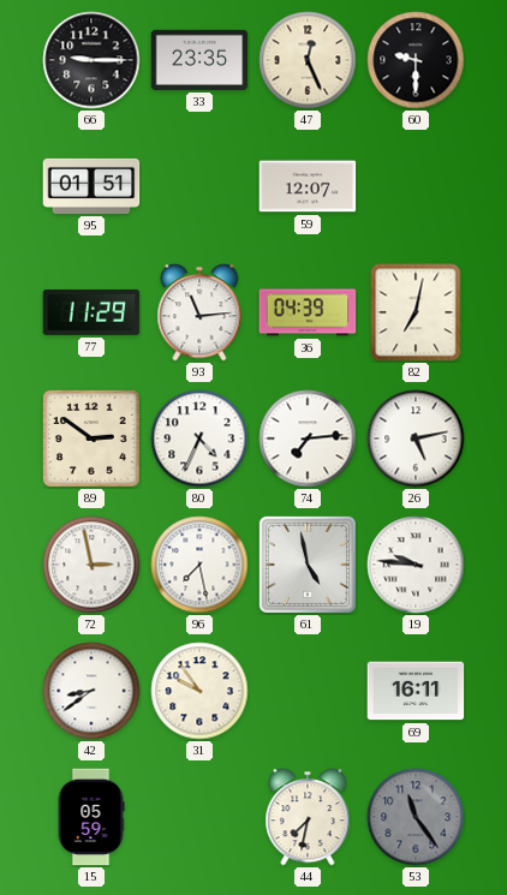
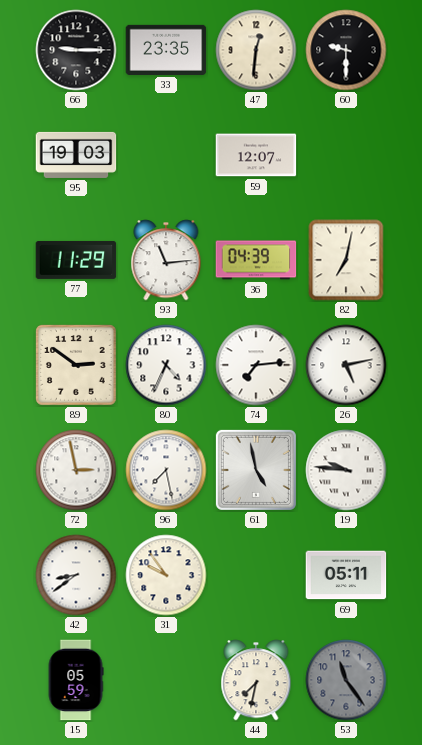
47: 12:26 -> 12:31 (256, 50)
95: 01:51 -> 19:03 (76, 155)
69: 16:11 -> 05:11 (346, 575)
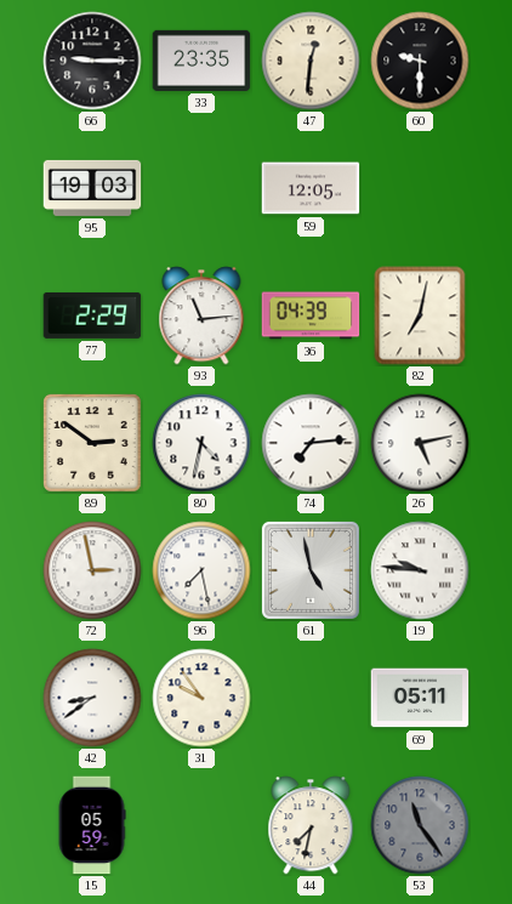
59: 12:07 -> 12:05 (311, 188)
77: 11:29 -> 2:29 (92, 315)
80: 4:34 -> 4:32 (201, 443)
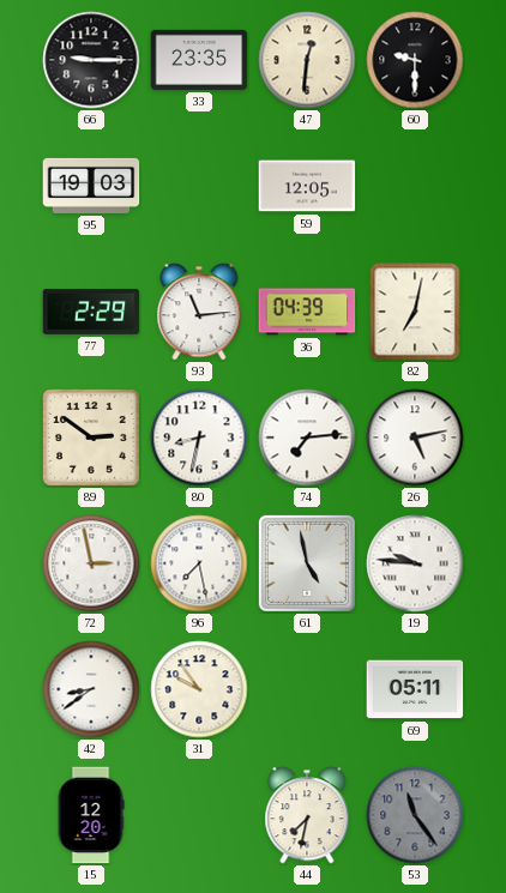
80: 4:32 -> 8:32 (199, 438)
15: 05:59 -> 12:20 (91, 815)
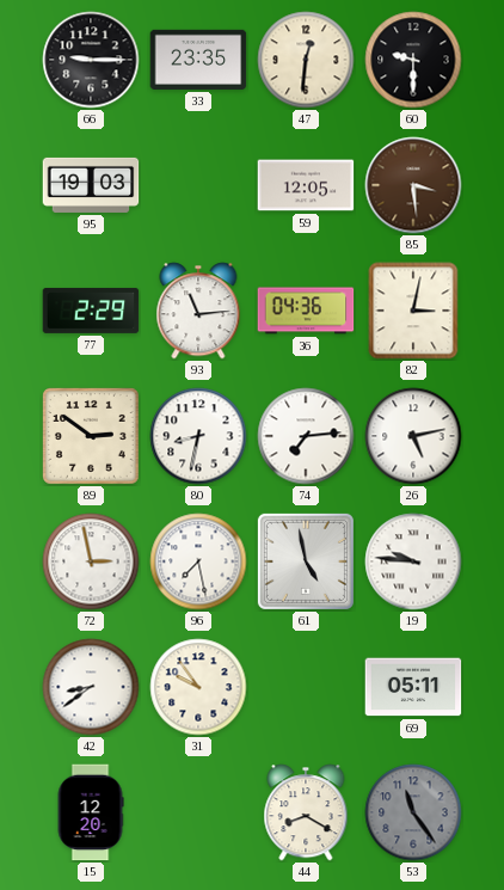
85: none -> 3:29 (413, 185)
36: 04:39 -> 04:36 (306, 311)
82: 7:02 -> 3:02 (413, 311)
44: 7:32 -> 8:20 (306, 812)
